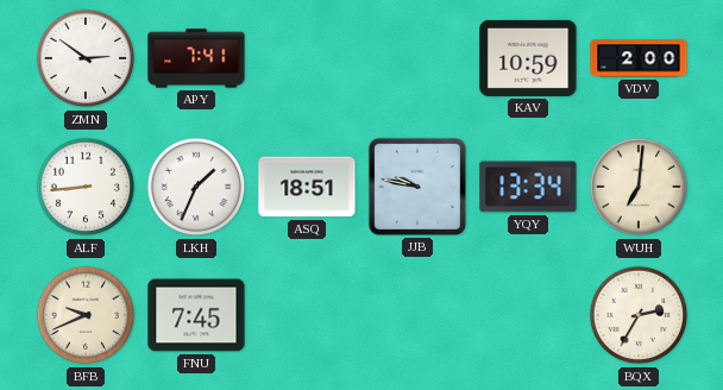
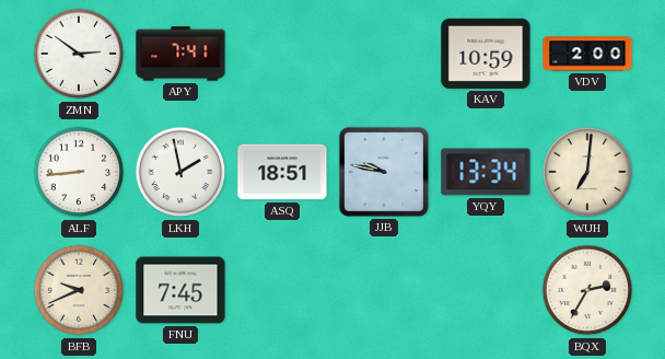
LKH: 1:34 -> 1:58 (180, 172)
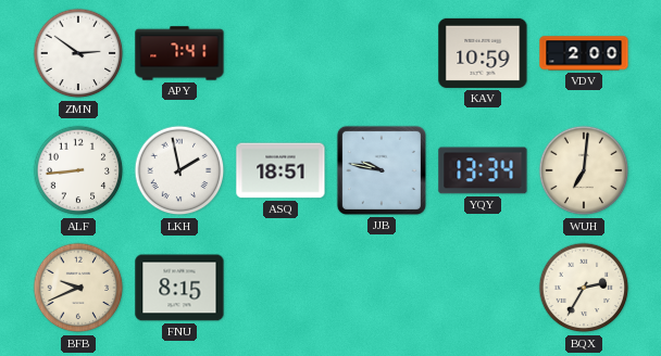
FNU: 7:45 -> 8:15 (179, 288)
